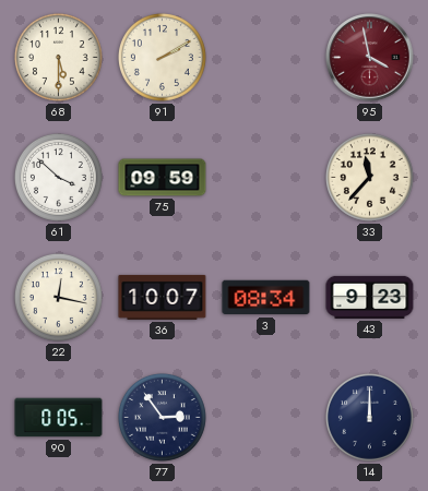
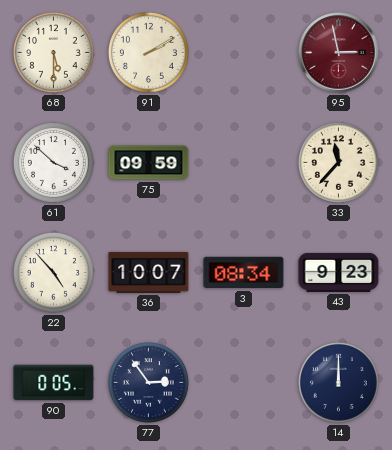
95: 3:58 -> 2:58 (339, 53)
22: 12:17 -> 4:53 (53, 272)
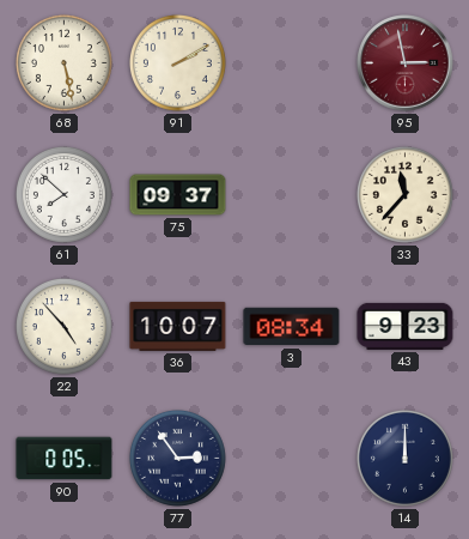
68: 5:30 -> 5:28 (63, 62)
61: 3:52 -> 7:52 (63, 194)
75: 09:59 -> 09:37 (178, 195)
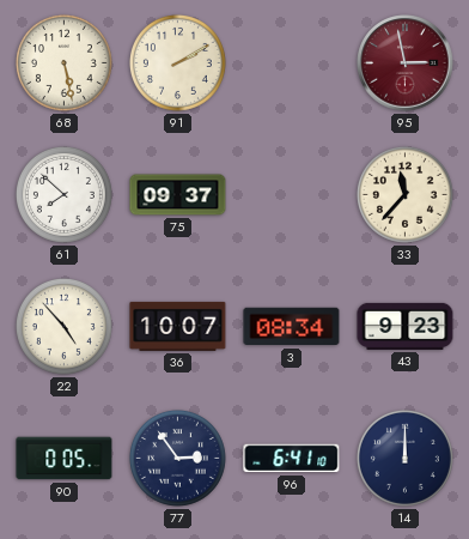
96: none -> 6:41 (292, 459)
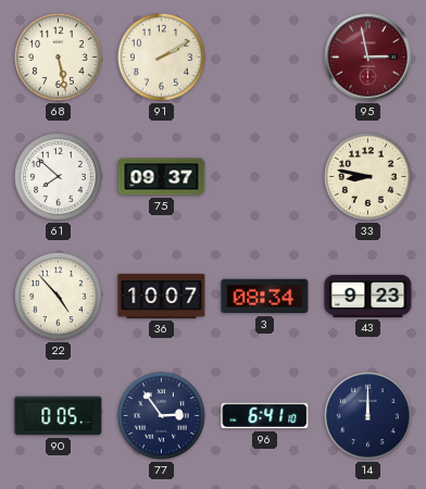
33: 11:37 -> 8:47 (367, 176)
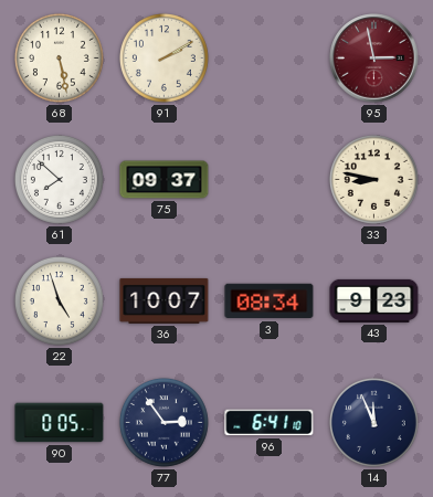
22: 4:53 -> 4:57 (59, 300)
14: 12:00 -> 11:56 (373, 422)
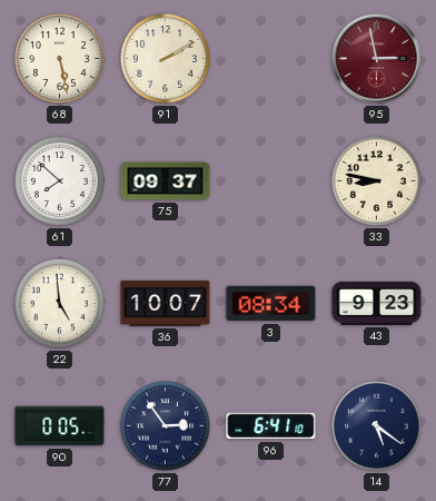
22: 4:57 -> 4:59 (59, 303)
14: 11:56 -> 5:21 (376, 425)
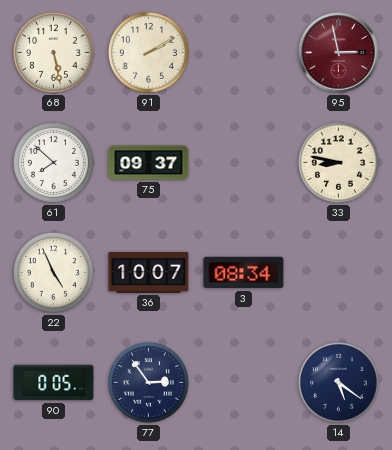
22: 4:59 -> 4:56 (53, 272)
43: 9:23 -> none (377, 303)
96: 6:41 -> none (271, 426)
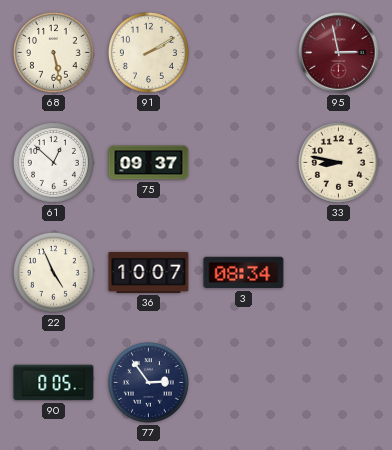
61: 7:52 -> 12:52 (53, 162)
14: 5:21 -> none (338, 382)
